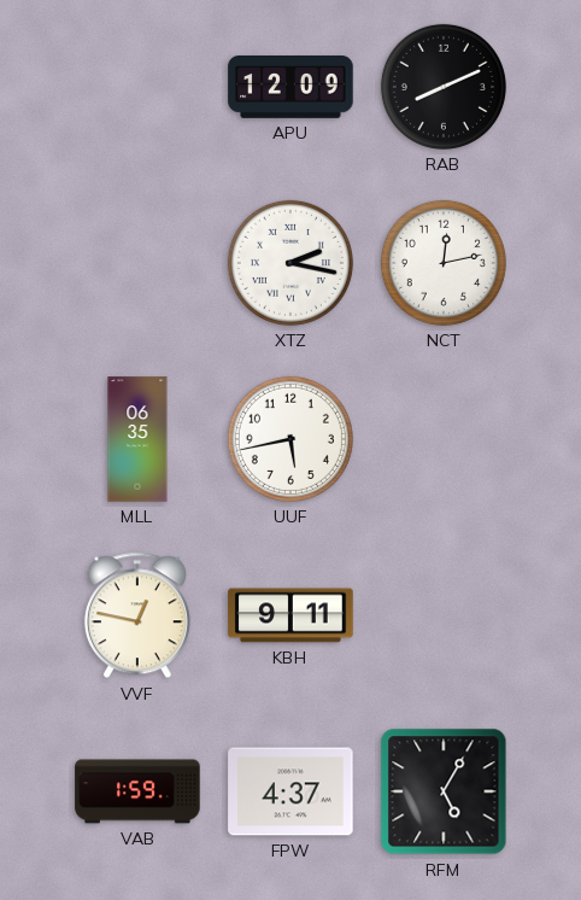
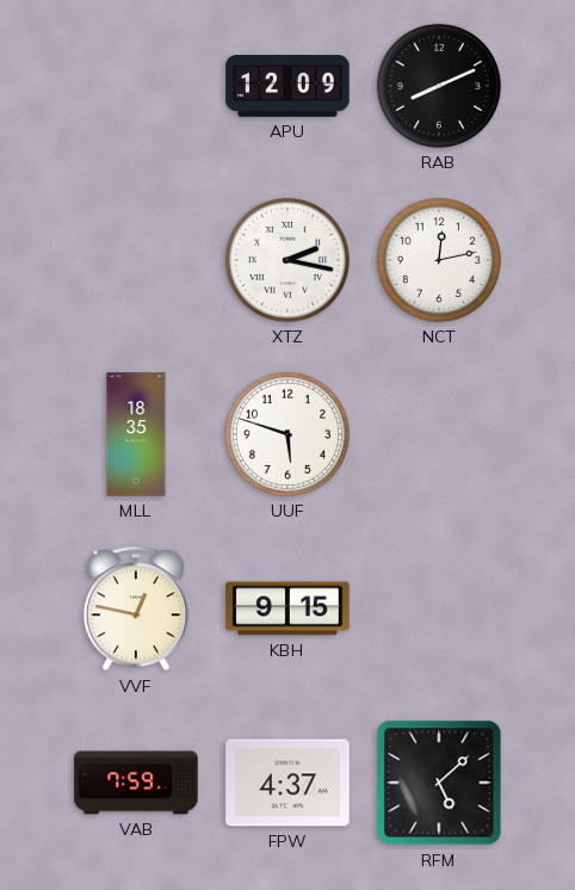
MLL: 06:35 -> 18:35 (136, 434)
UUF: 5:43 -> 5:48 (287, 434)
KBH: 9:11 -> 9:15 (287, 608)
VAB: 1:59 -> 7:59 (136, 783)
RFM: 5:05 -> 5:08 (439, 783)
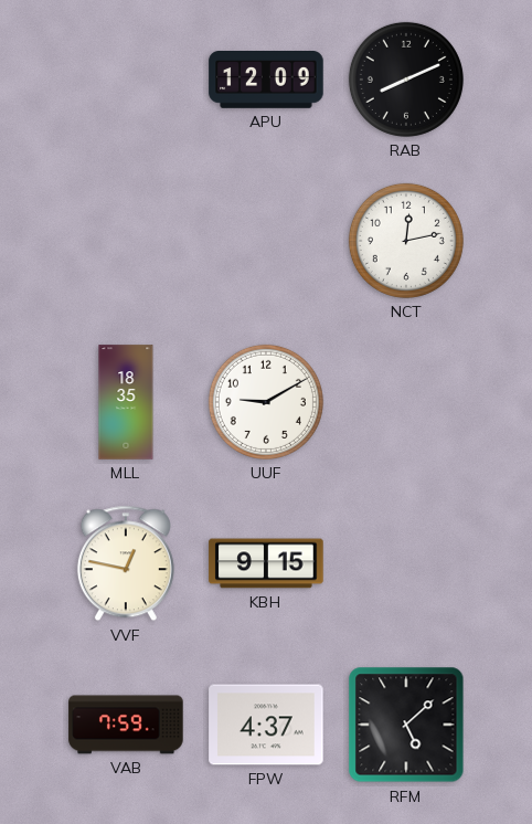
XTZ: 2:17 -> none (287, 260)
UUF: 5:48 -> 9:10 (266, 402)
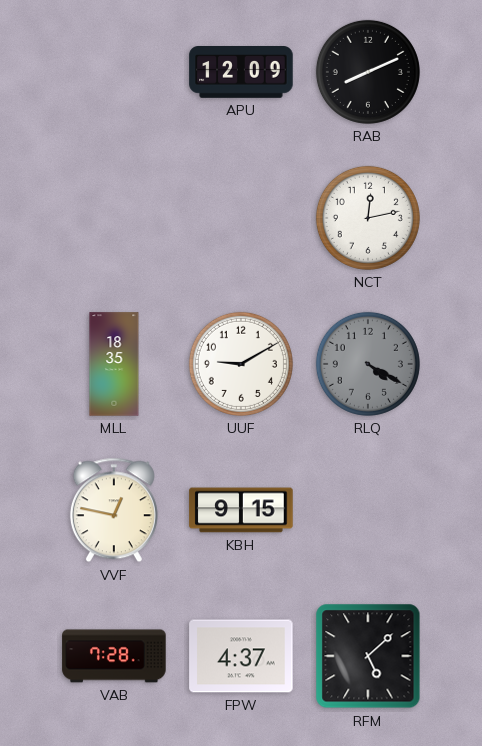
RLQ: none -> 4:20 (368, 364)
VAB: 7:59 -> 7:28 (114, 656)
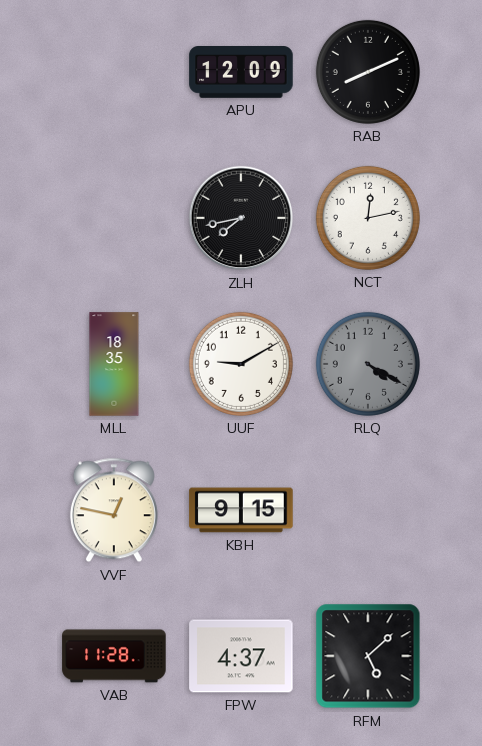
ZLH: none -> 7:43 (241, 218)
VAB: 7:28 -> 11:28 (114, 656)
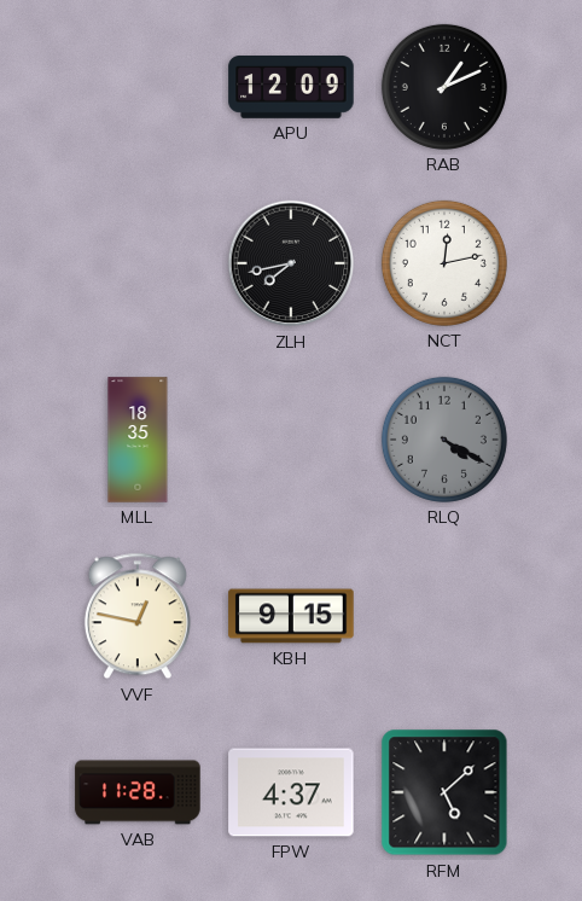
RAB: 8:11 -> 1:11 (444, 87)
UUF: 9:10 -> none (241, 364)
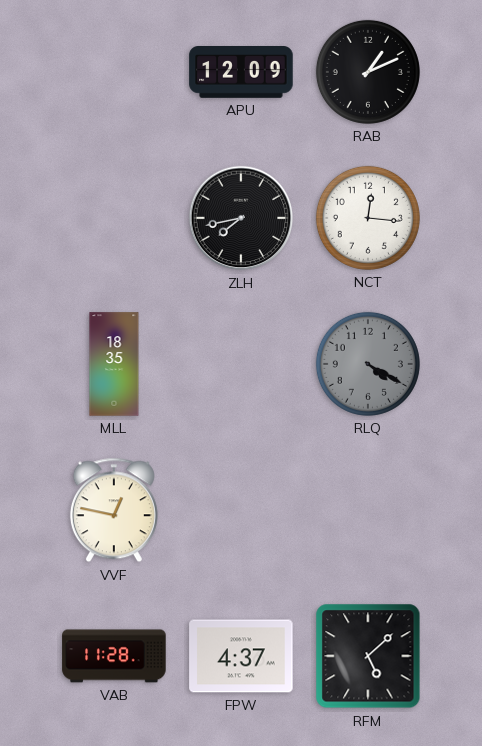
NCT: 12:13 -> 12:16 (368, 218)
KBH: 9:15 -> none (291, 616)
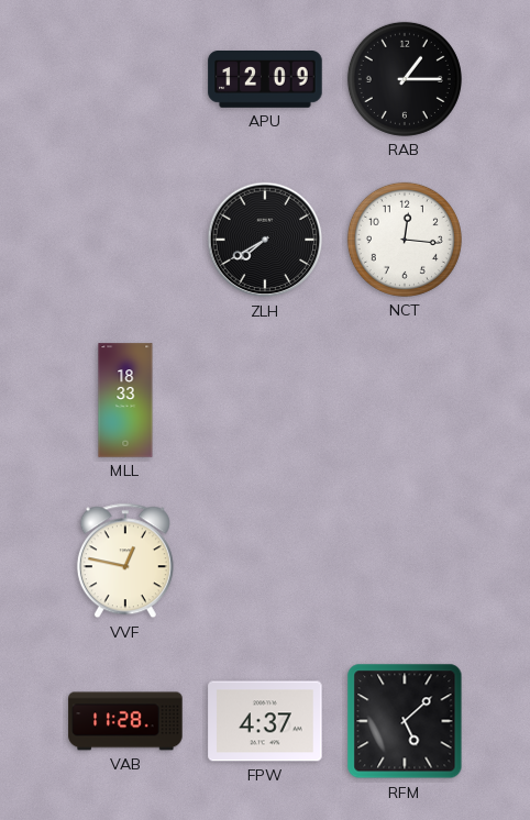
RAB: 1:11 -> 1:15 (405, 79)
ZLH: 7:43 -> 7:40 (265, 240)
MLL: 18:35 -> 18:33 (125, 400)
RLQ: 4:20 -> none (368, 364)
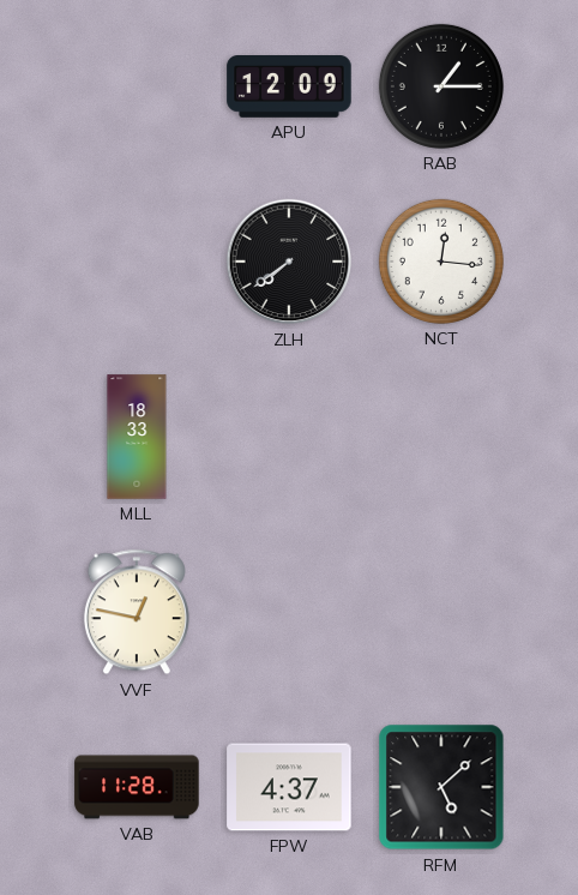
ZLH: 7:40 -> 7:39 (289, 262)
